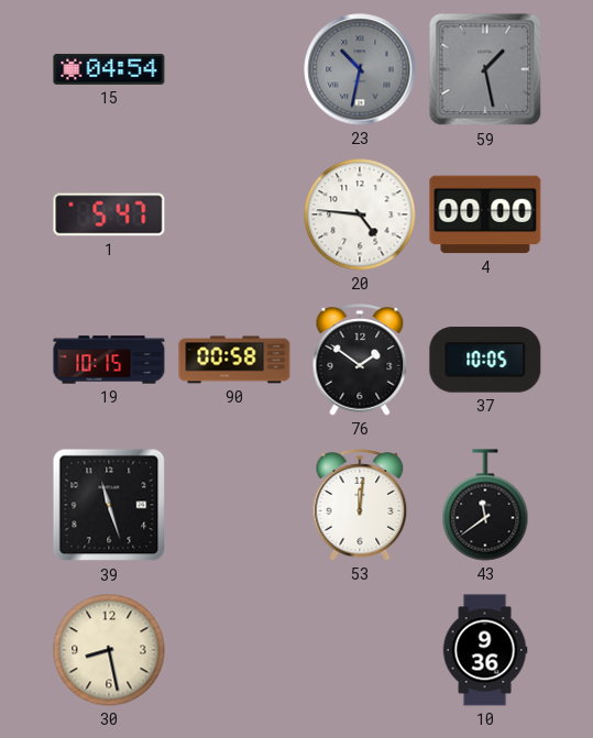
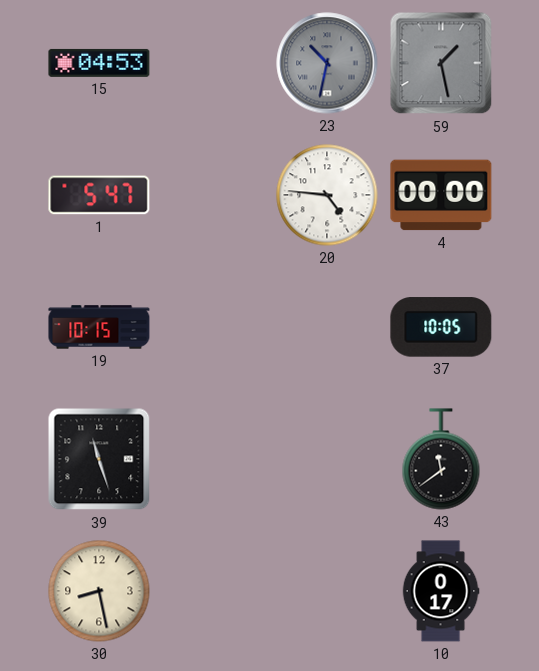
15: 04:54 -> 04:53 (99, 63)
90: 00:58 -> none (234, 360)
76: 1:51 -> none (360, 360)
53: 12:01 -> none (360, 505)
10: 9:36 -> 0:17 (441, 591)
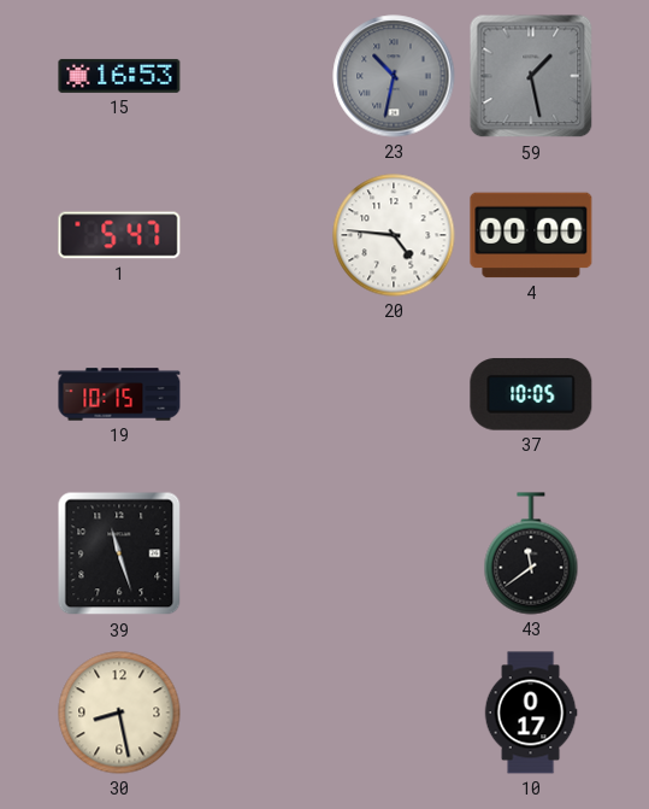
15: 04:53 -> 16:53 (119, 76)
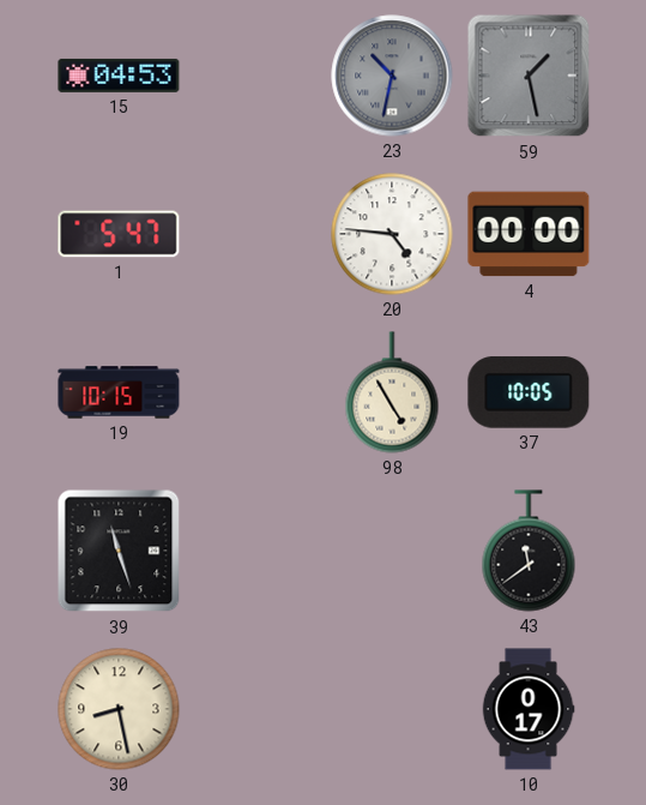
15: 16:53 -> 04:53 (119, 76)
98: none -> 4:55 (392, 392)
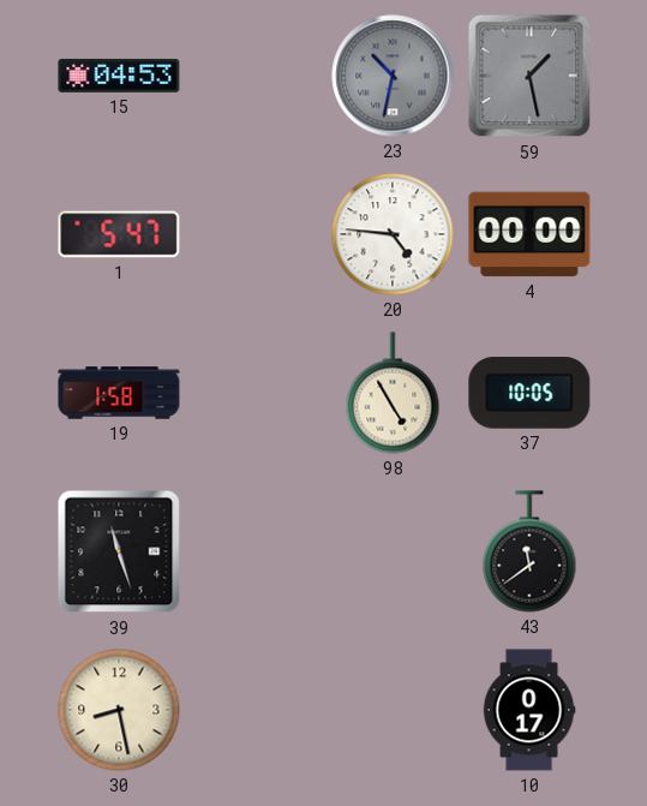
19: 10:15 -> 1:58 (119, 393)
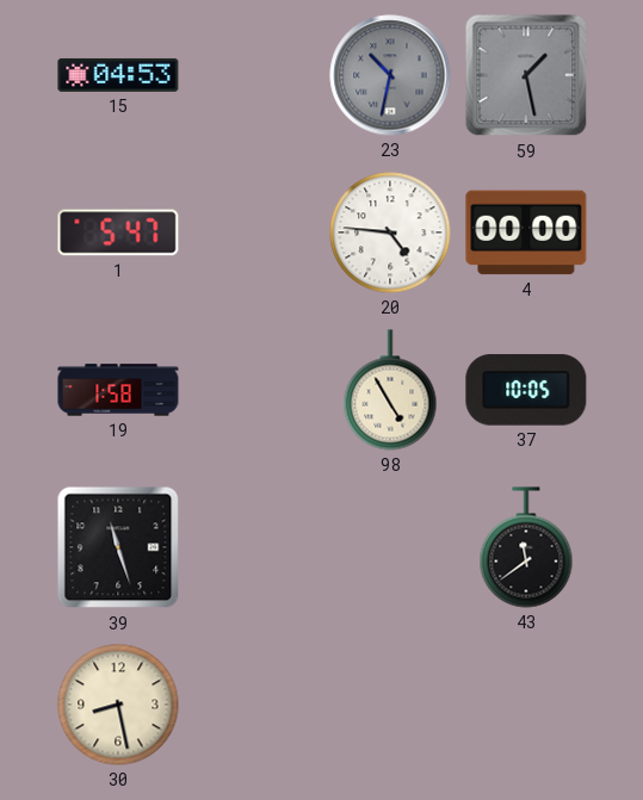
10: 0:17 -> none (529, 710)
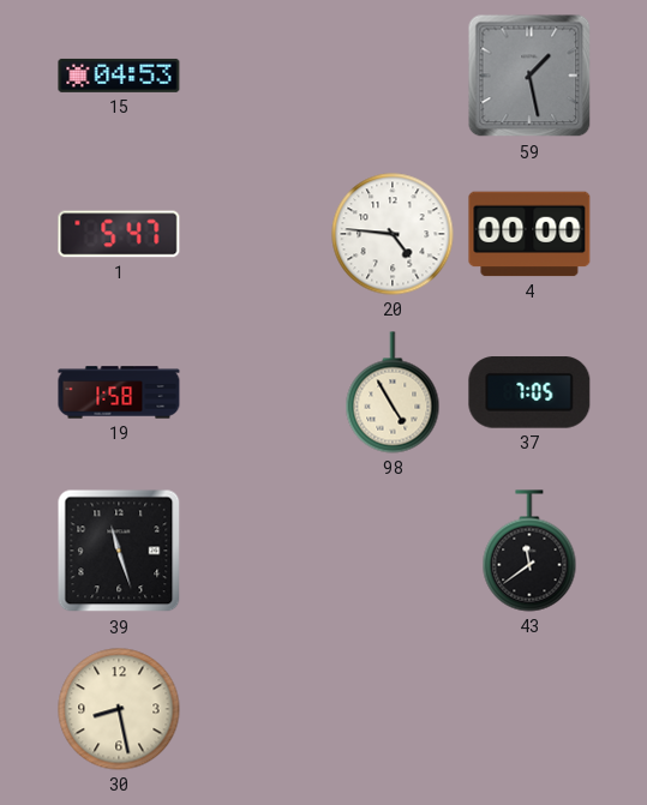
23: 10:32 -> none (390, 75)
37: 10:05 -> 7:05 (529, 392)
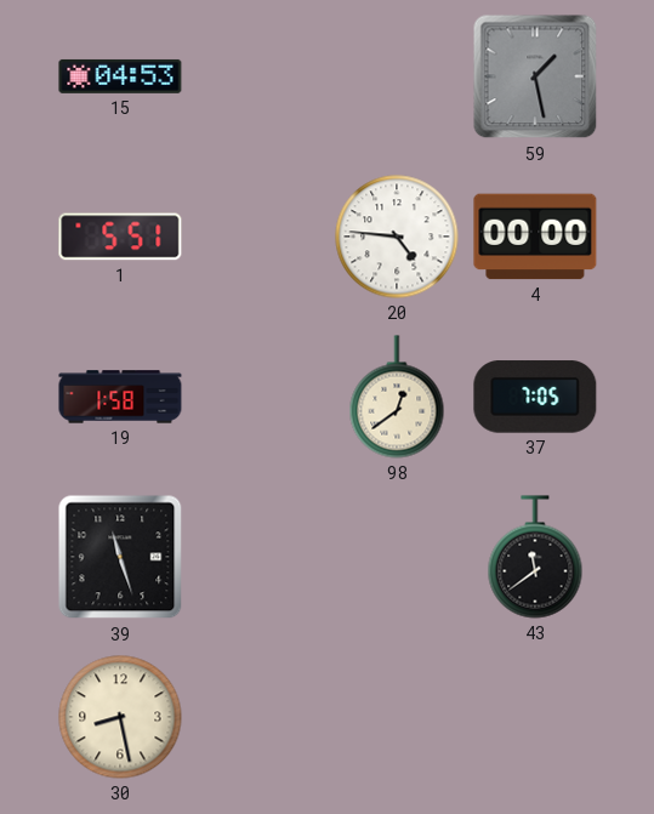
1: 5:47 -> 5:51 (120, 237)
98: 4:55 -> 12:39 (397, 397)
